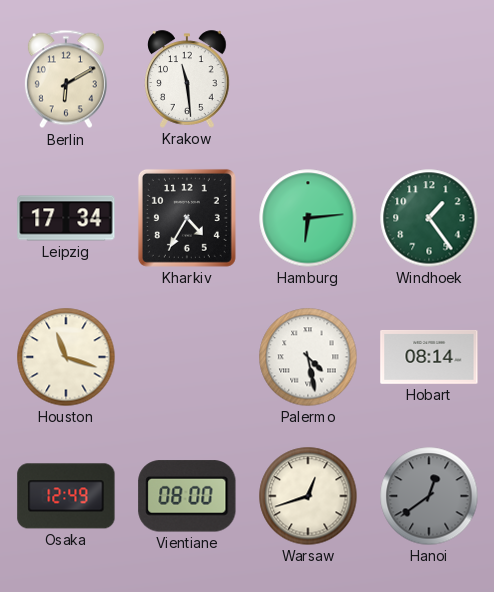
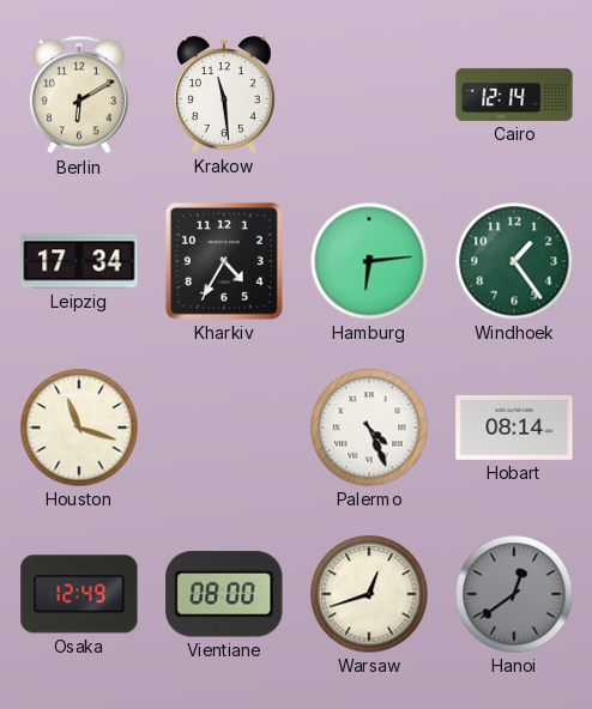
Cairo: none -> 12:14 (514, 95)
Palermo: 4:28 -> 4:26 (369, 428)
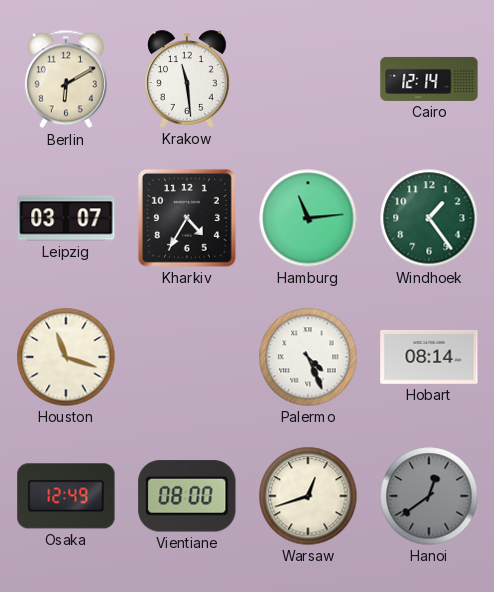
Leipzig: 17:34 -> 03:07 (66, 218)
Hamburg: 6:14 -> 11:14 (308, 218)
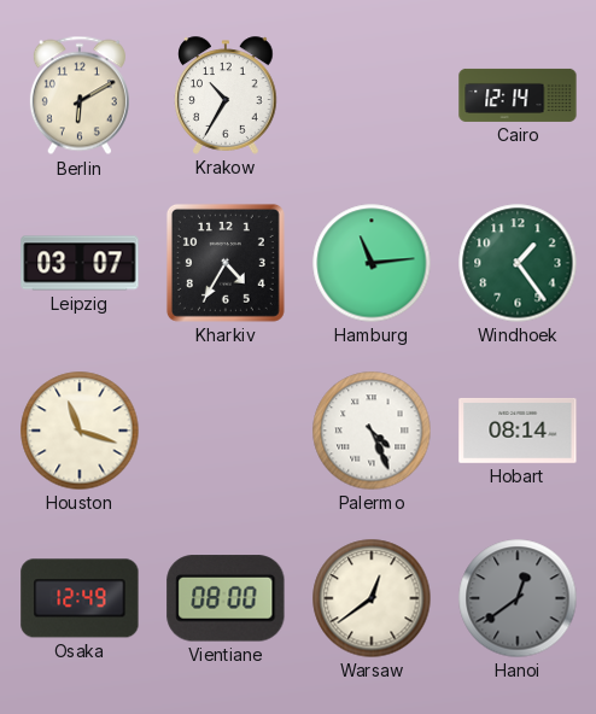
Krakow: 11:29 -> 10:35 (226, 95)
Warsaw: 12:42 -> 12:39 (372, 598)
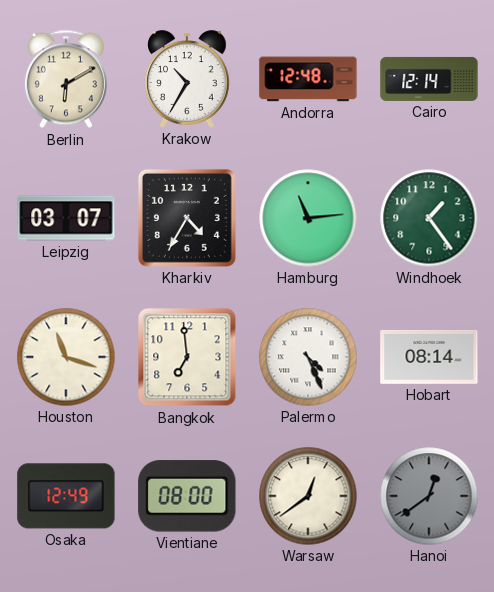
Andorra: none -> 12:48 (308, 79)
Bangkok: none -> 6:59 (187, 357)
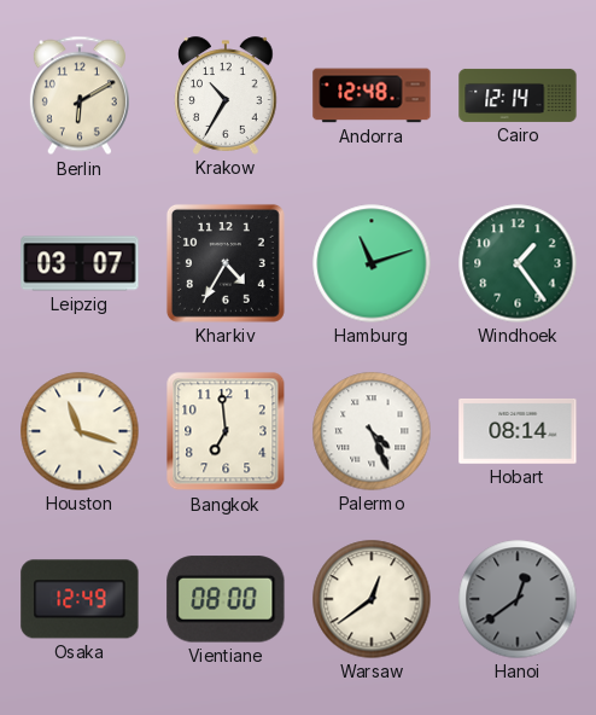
Hamburg: 11:14 -> 11:12 (372, 263)
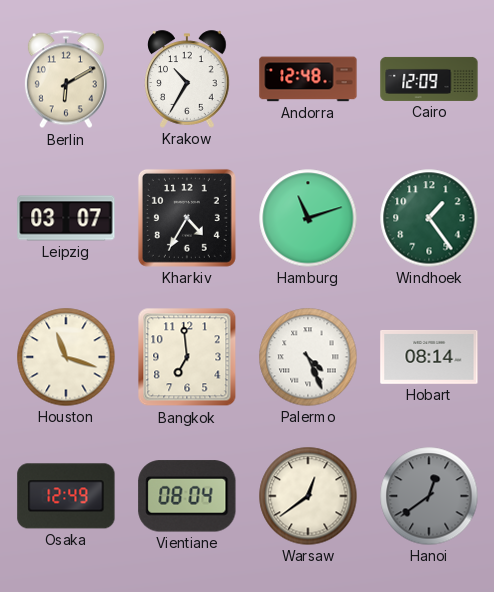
Cairo: 12:14 -> 12:09 (429, 79)
Vientiane: 08:00 -> 08:04 (187, 496)
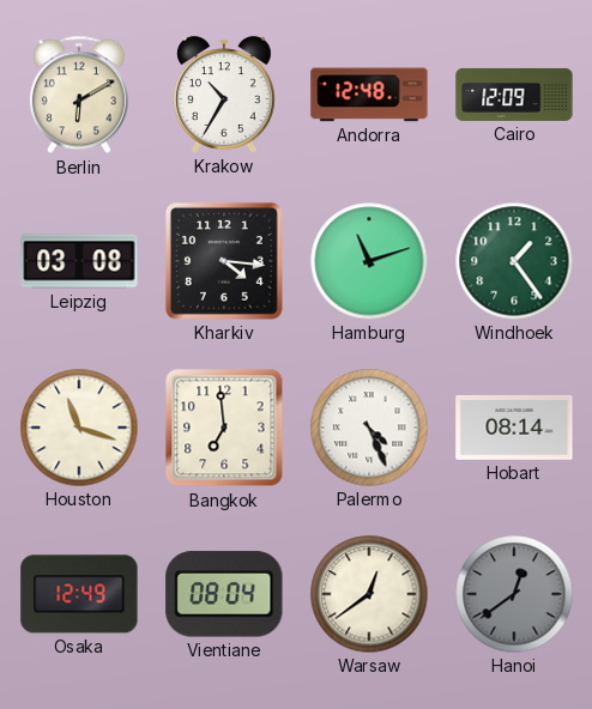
Leipzig: 03:07 -> 03:08 (79, 261)
Kharkiv: 4:35 -> 4:16 (224, 261)
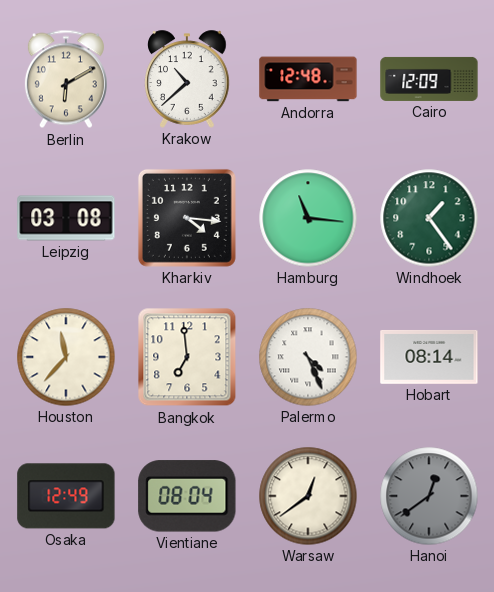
Krakow: 10:35 -> 10:38 (187, 79)
Hamburg: 11:12 -> 11:16 (308, 218)
Houston: 11:18 -> 11:37 (66, 357)
